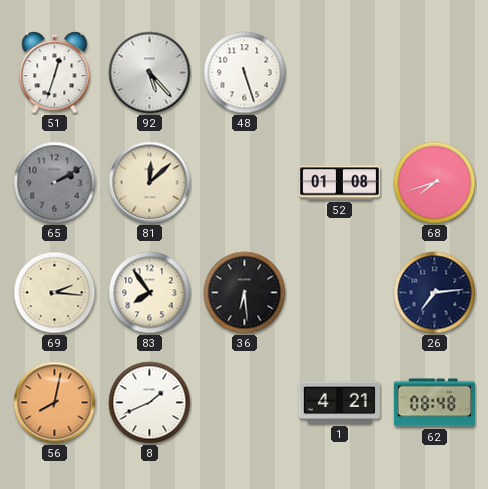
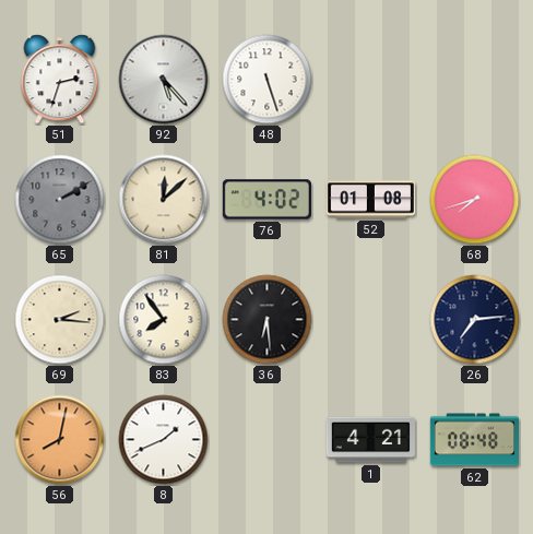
51: 12:33 -> 2:33 (60, 80)
76: none -> 4:02 (266, 200)
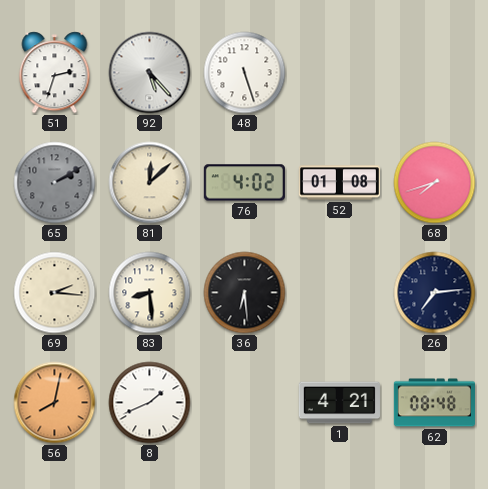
83: 7:54 -> 8:29 (150, 293)
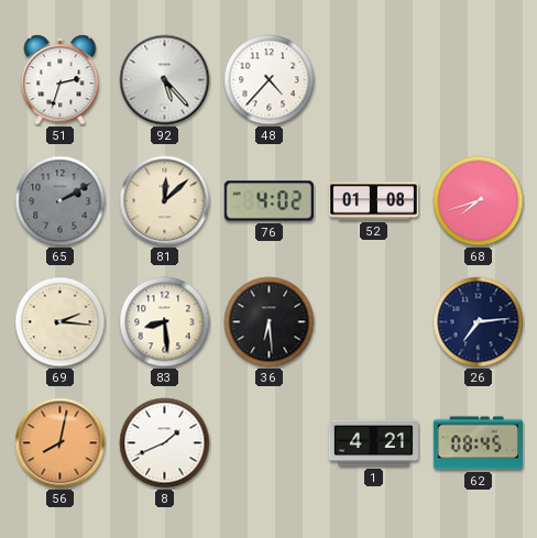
48: 5:27 -> 4:37 (270, 80)
62: 08:48 -> 08:45 (478, 443)
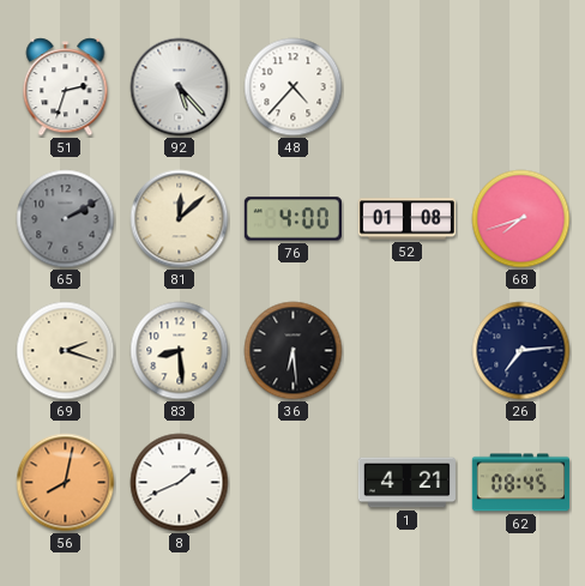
76: 4:02 -> 4:00 (292, 219)
69: 2:16 -> 2:18 (66, 351)
